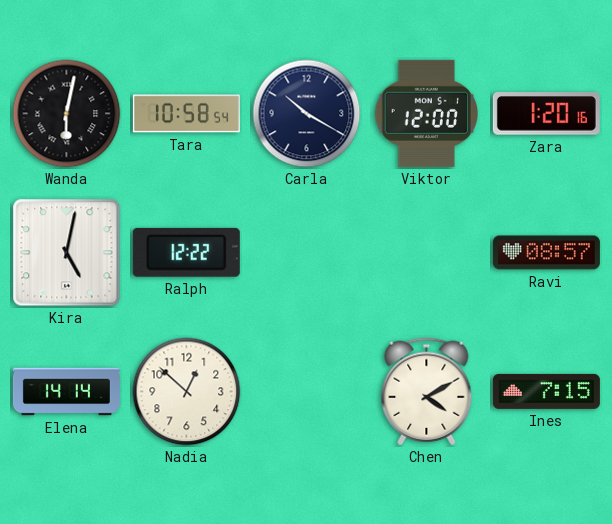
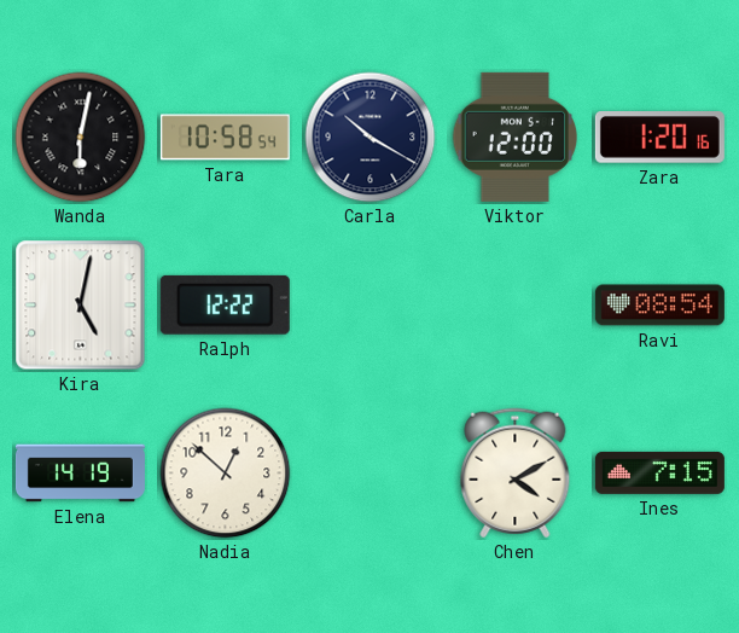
Ravi: 08:57 -> 08:54 (659, 306)
Elena: 14:14 -> 14:19 (80, 474)
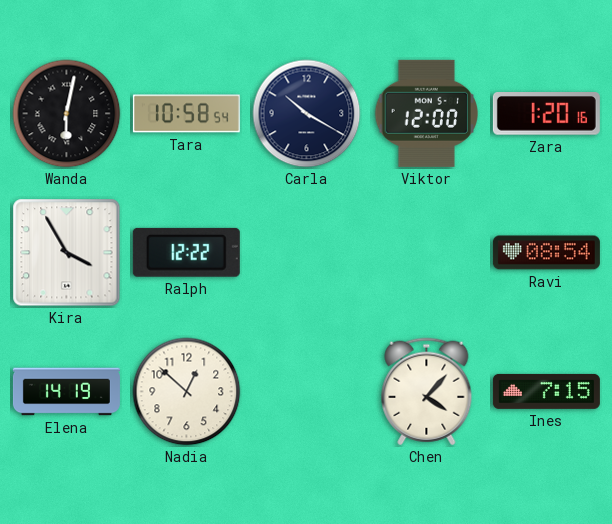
Kira: 5:02 -> 3:55 (67, 253)
Chen: 4:10 -> 4:07 (427, 392)
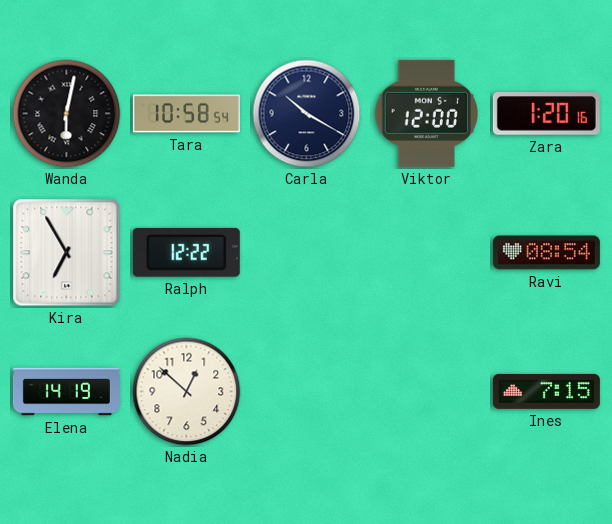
Kira: 3:55 -> 6:55 (67, 253)
Chen: 4:07 -> none (427, 392)
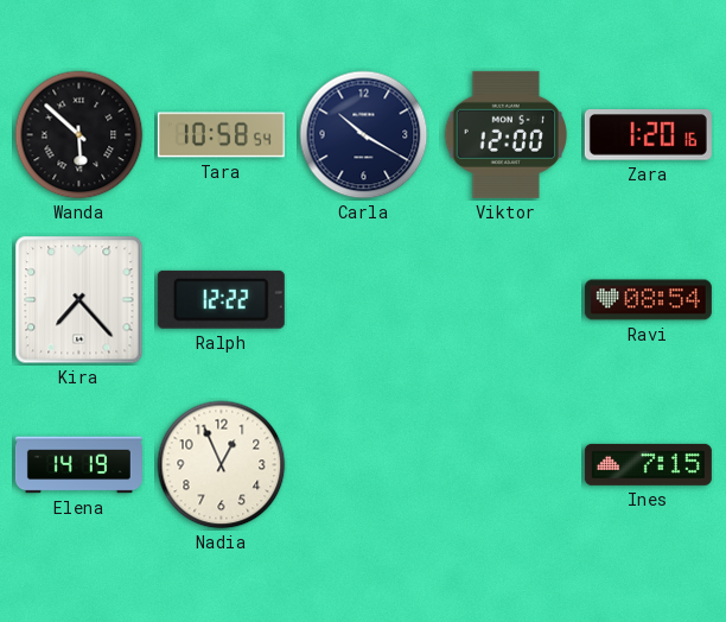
Wanda: 6:02 -> 5:52 (79, 135)
Kira: 6:55 -> 7:23 (79, 300)
Nadia: 12:52 -> 12:56 (222, 465)
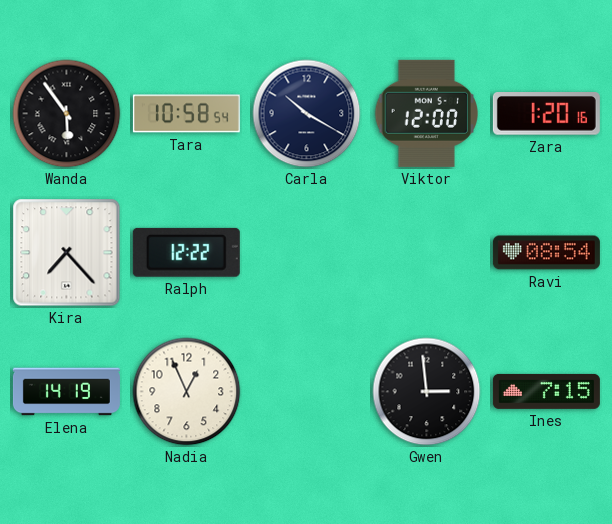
Wanda: 5:52 -> 5:54 (67, 114)
Gwen: none -> 2:59 (427, 392)
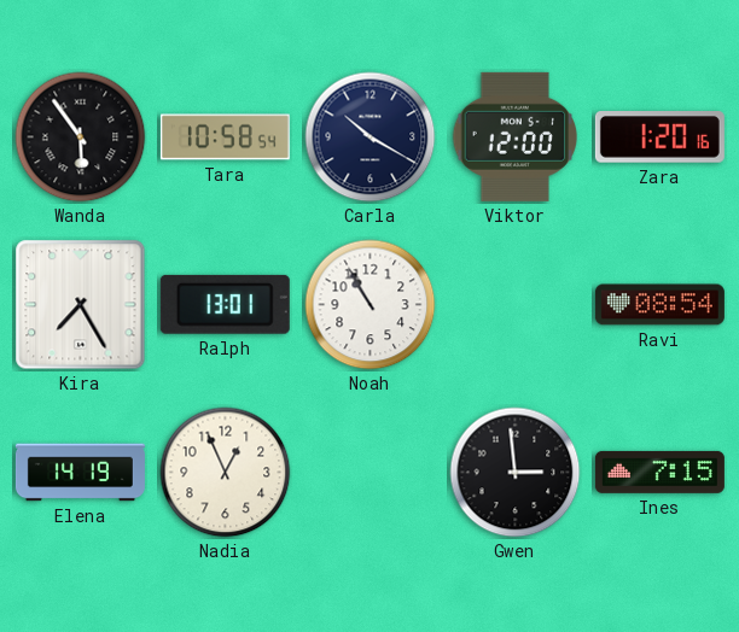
Kira: 7:23 -> 7:25 (81, 305)
Ralph: 12:22 -> 13:01 (225, 304)
Noah: none -> 10:55 (371, 305)
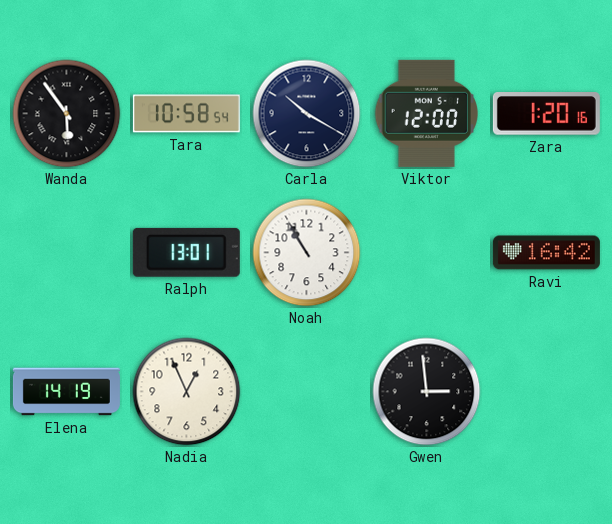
Kira: 7:25 -> none (81, 305)
Ravi: 08:54 -> 16:42 (546, 253)
Ines: 7:15 -> none (659, 472)
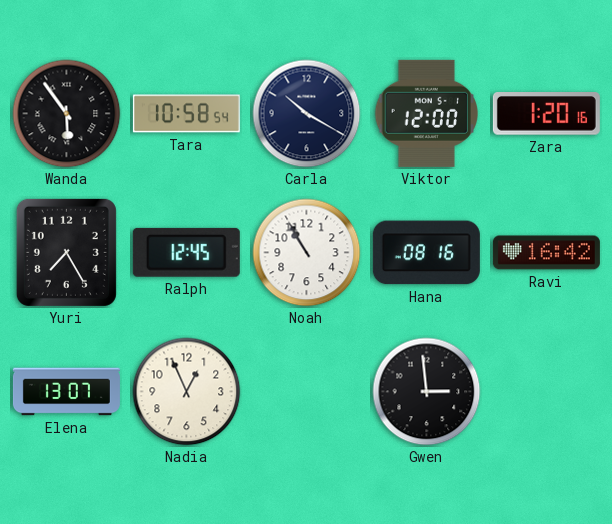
Yuri: none -> 7:25 (66, 252)
Ralph: 13:01 -> 12:45 (186, 252)
Hana: none -> 08:16 (426, 253)
Elena: 14:19 -> 13:07 (66, 392)
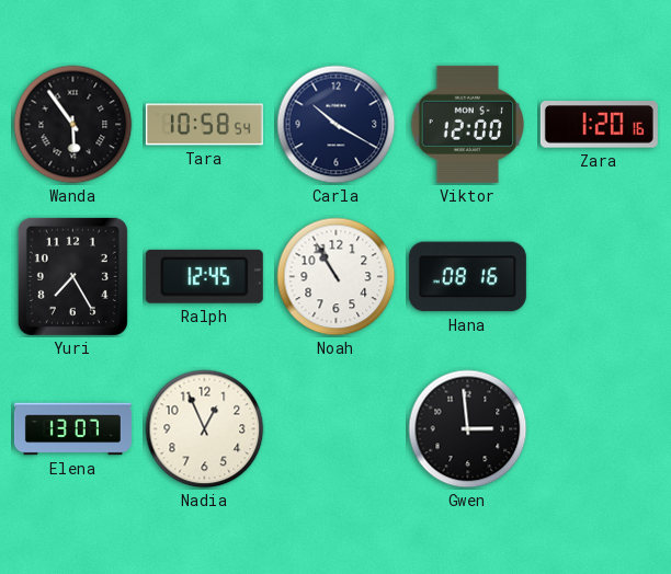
Ravi: 16:42 -> none (546, 253)
